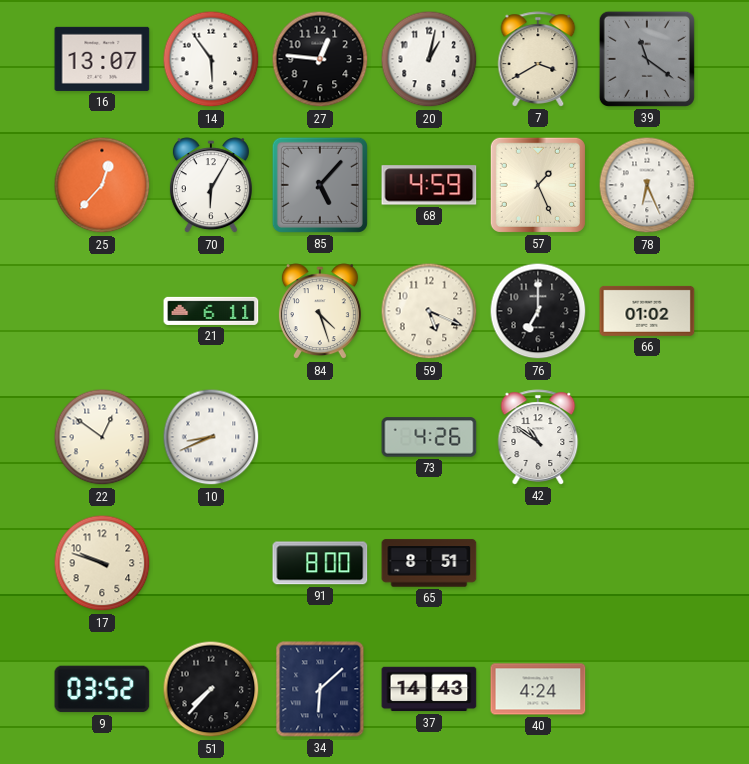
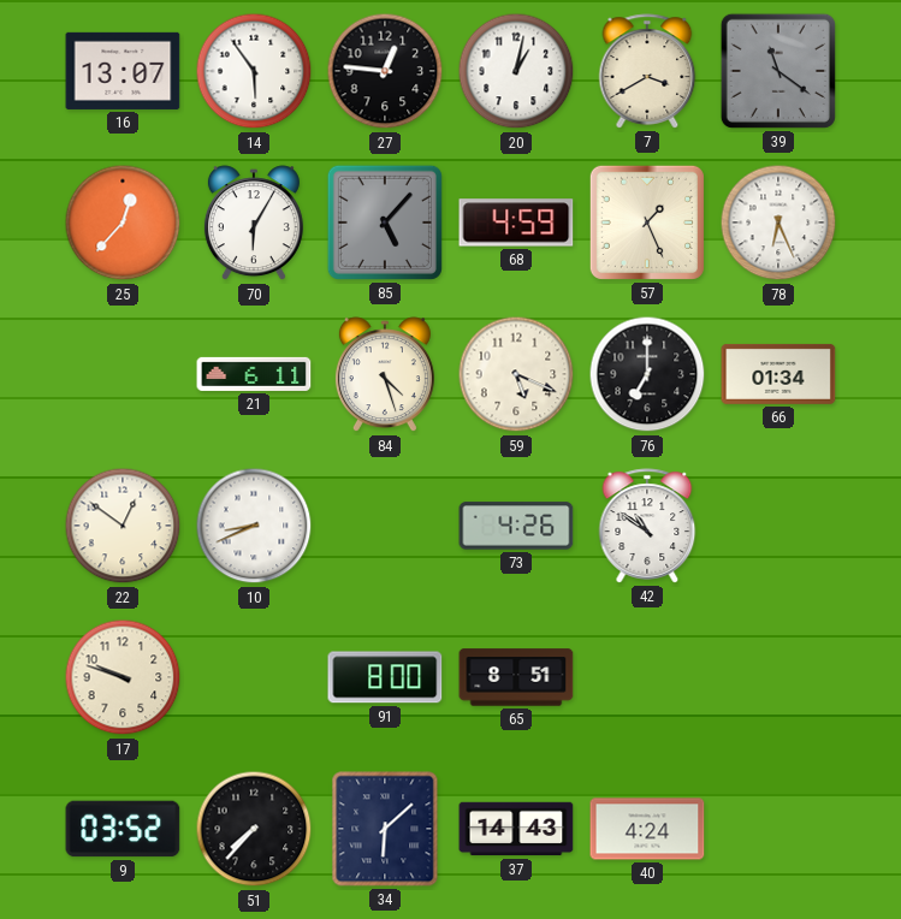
66: 01:02 -> 01:34 (778, 374)
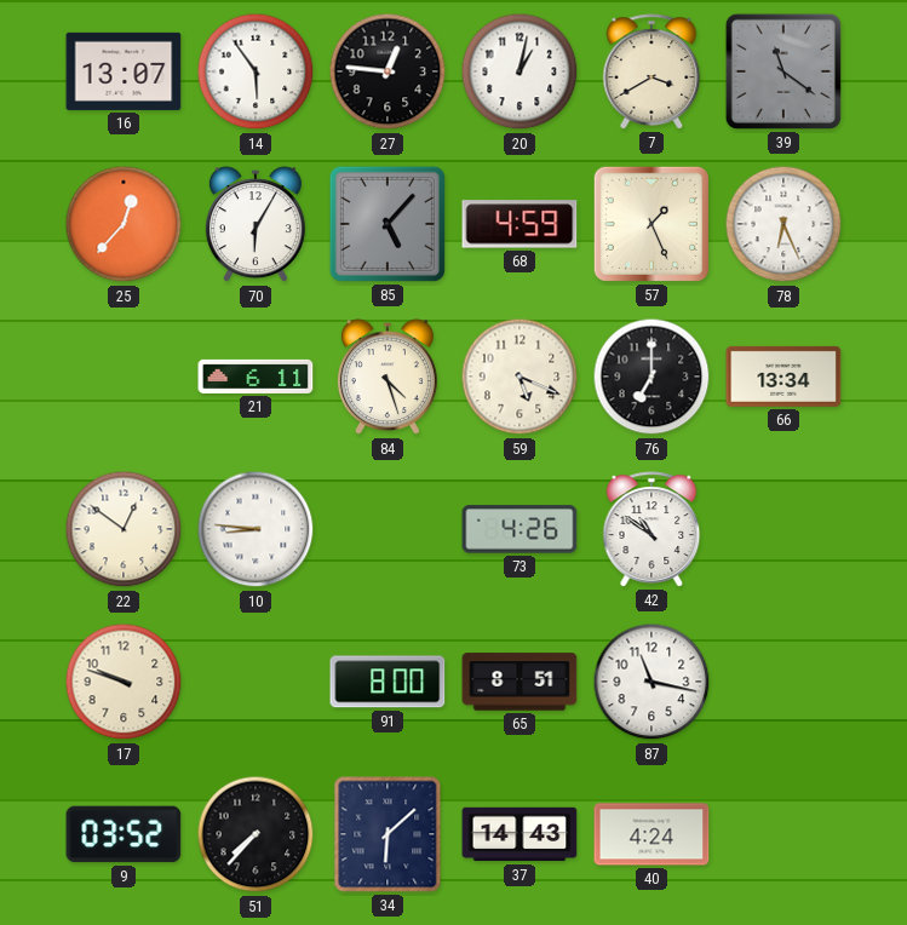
66: 01:34 -> 13:34 (783, 377)
10: 8:41 -> 8:46 (256, 529)
87: none -> 11:17 (651, 682)
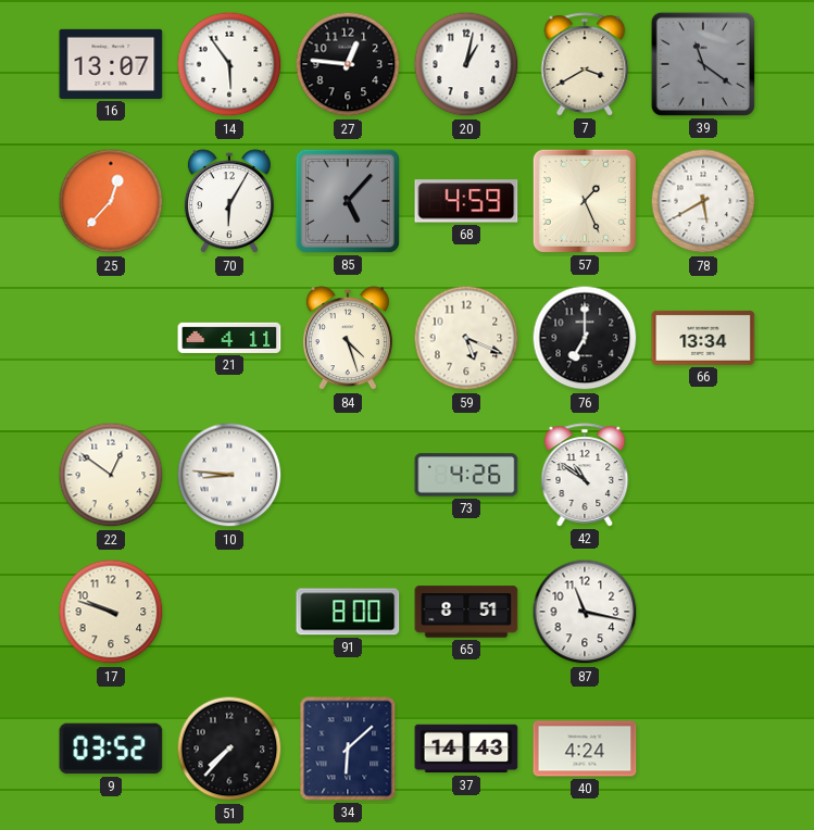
78: 6:26 -> 5:40 (703, 201)
21: 6:11 -> 4:11 (229, 338)
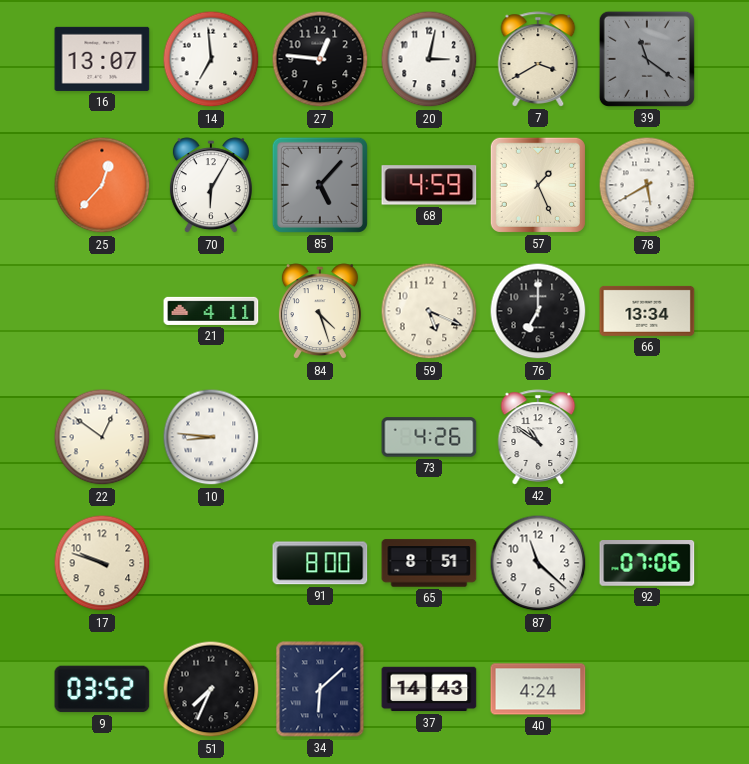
14: 5:54 -> 6:59 (211, 59)
20: 1:02 -> 3:02 (429, 59)
87: 11:17 -> 11:22 (538, 563)
92: none -> 07:06 (647, 564)
51: 7:37 -> 7:34 (211, 689)
